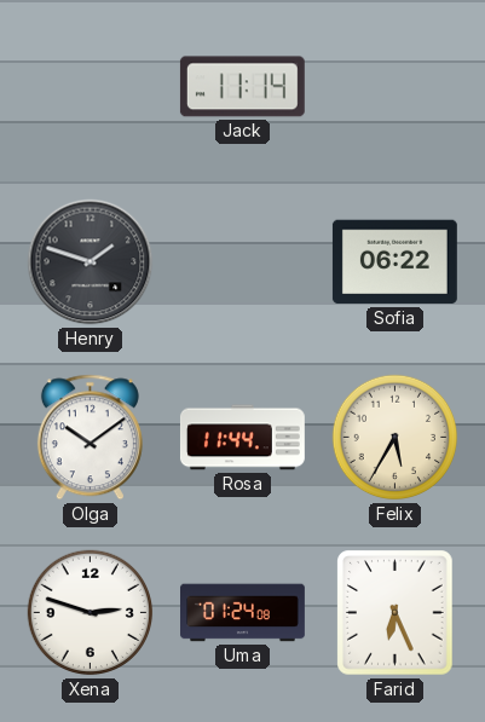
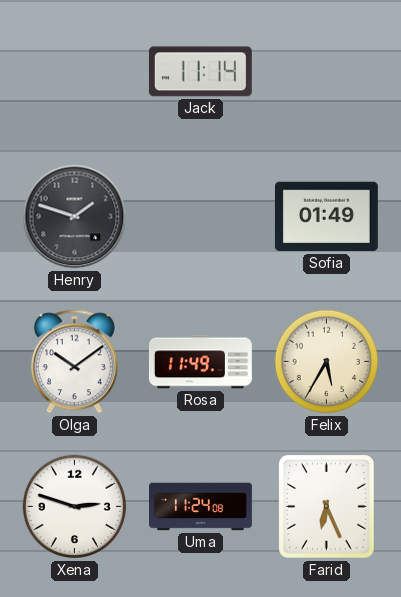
Sofia: 06:22 -> 01:49 (326, 217)
Rosa: 11:44 -> 11:49 (200, 362)
Uma: 01:24 -> 11:24 (201, 507)
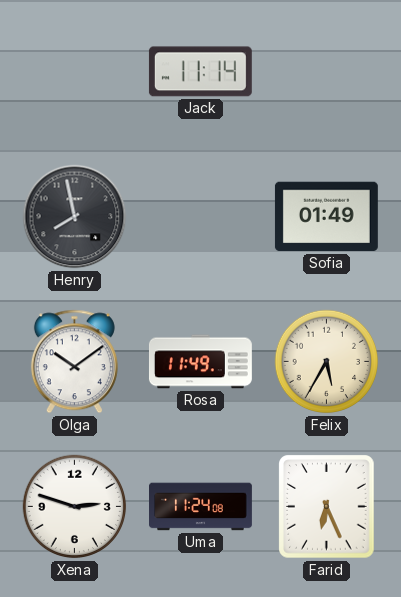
Henry: 1:48 -> 7:58 (75, 217)
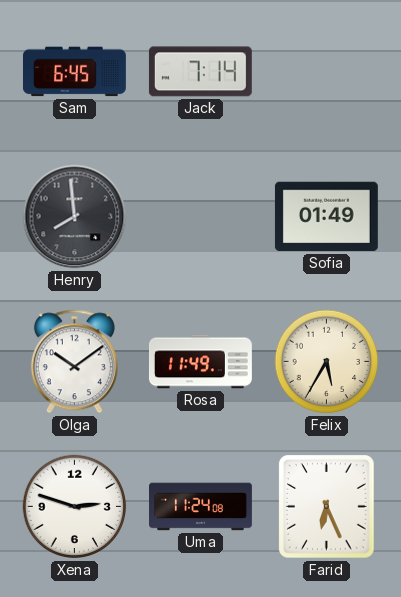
Sam: none -> 6:45 (74, 72)
Jack: 11:14 -> 7:14 (200, 72)
Henry: 7:58 -> 7:59 (75, 217)
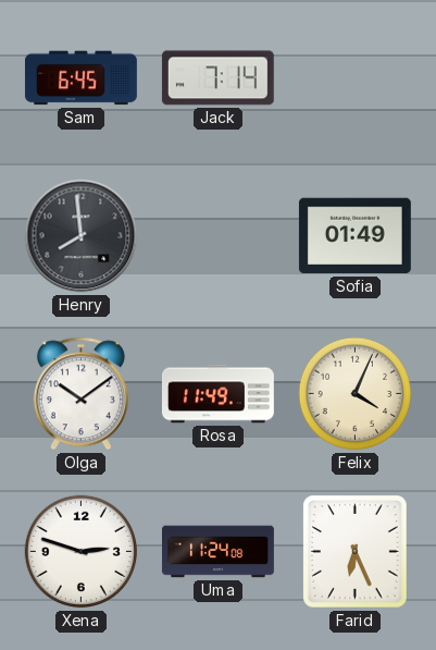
Felix: 5:35 -> 4:04 (356, 394)
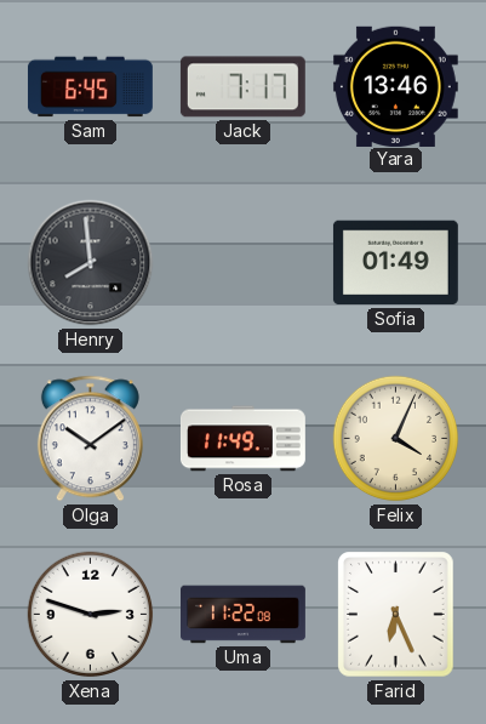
Jack: 7:14 -> 7:17 (242, 87)
Yara: none -> 13:46 (395, 86)
Uma: 11:24 -> 11:22 (244, 615)
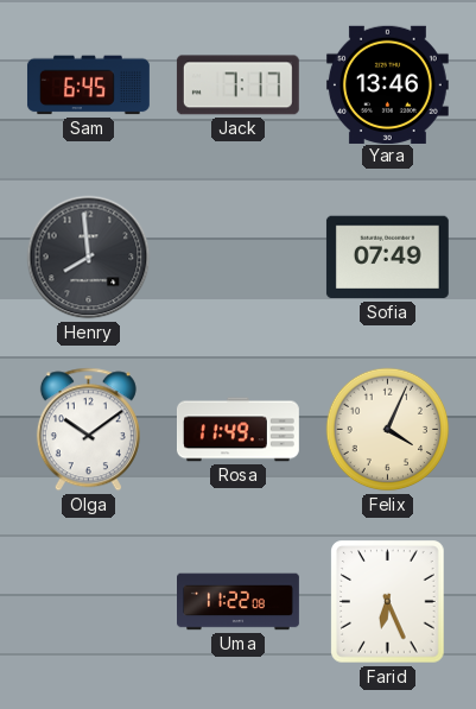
Sofia: 01:49 -> 07:49 (387, 258)
Xena: 2:48 -> none (91, 615)
